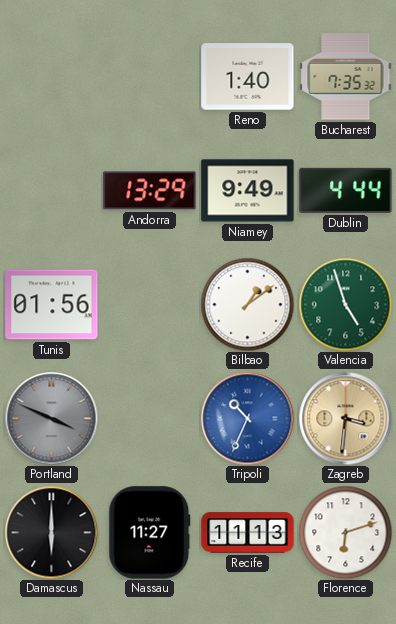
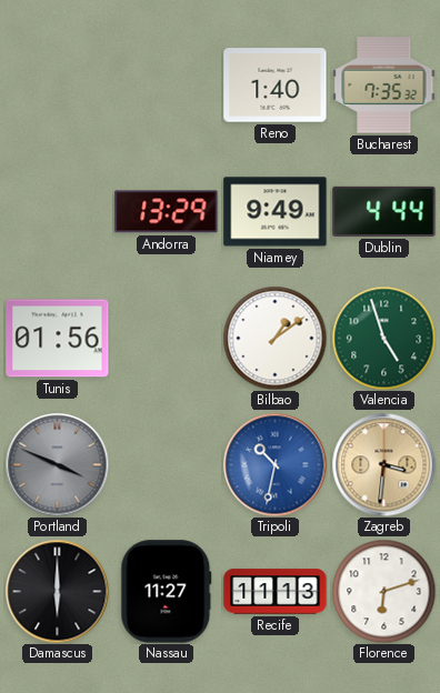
Tripoli: 10:34 -> 10:32 (274, 464)
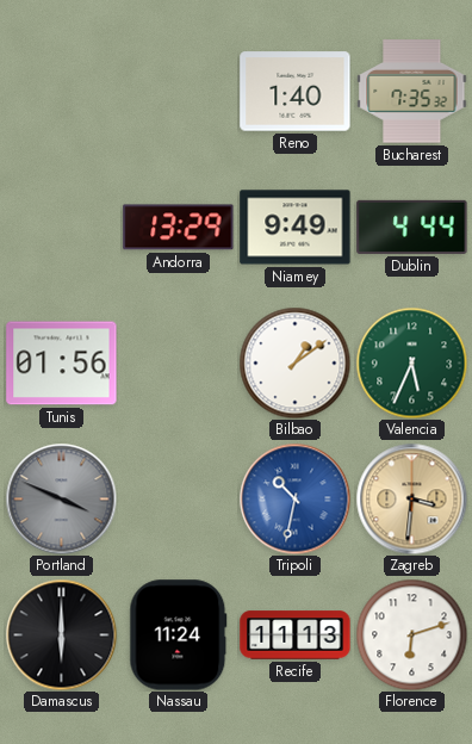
Valencia: 4:57 -> 5:34 (411, 362)
Nassau: 11:27 -> 11:24 (179, 635)
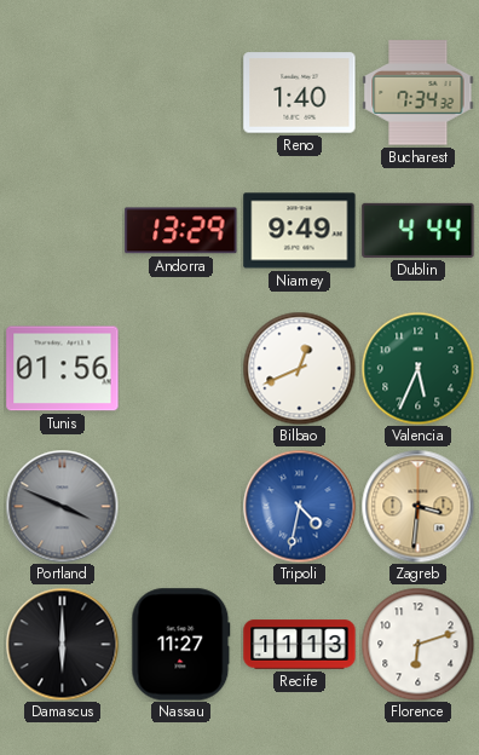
Bucharest: 7:35 -> 7:34 (419, 93)
Bilbao: 1:09 -> 12:41 (299, 368)
Tripoli: 10:32 -> 4:32 (299, 506)
Nassau: 11:24 -> 11:27 (181, 645)
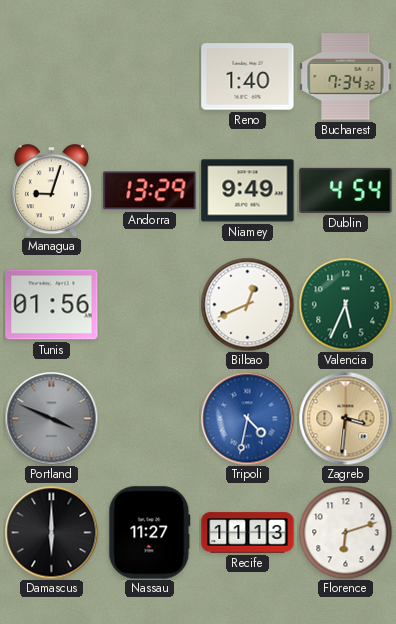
Managua: none -> 9:03 (51, 190)
Dublin: 4:44 -> 4:54 (346, 190)
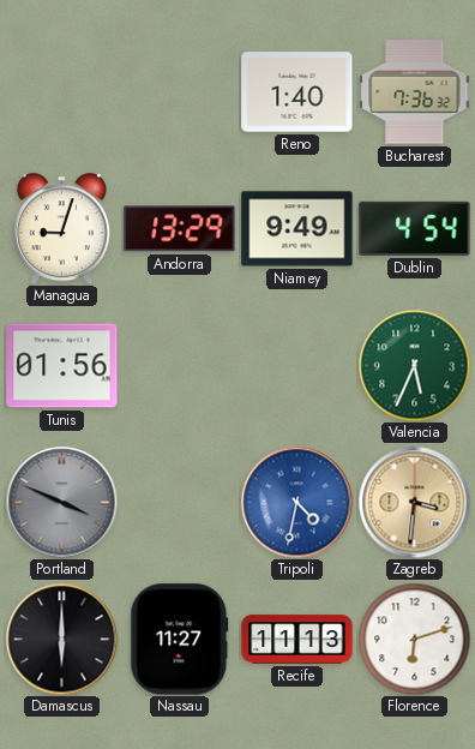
Bucharest: 7:34 -> 7:36 (415, 92)
Bilbao: 12:41 -> none (247, 304)
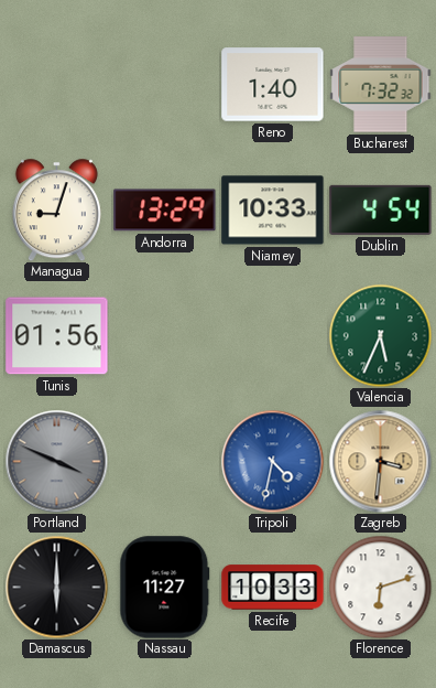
Bucharest: 7:36 -> 7:32 (381, 85)
Niamey: 9:49 -> 10:33 (273, 211)
Recife: 11:13 -> 10:33 (273, 588)
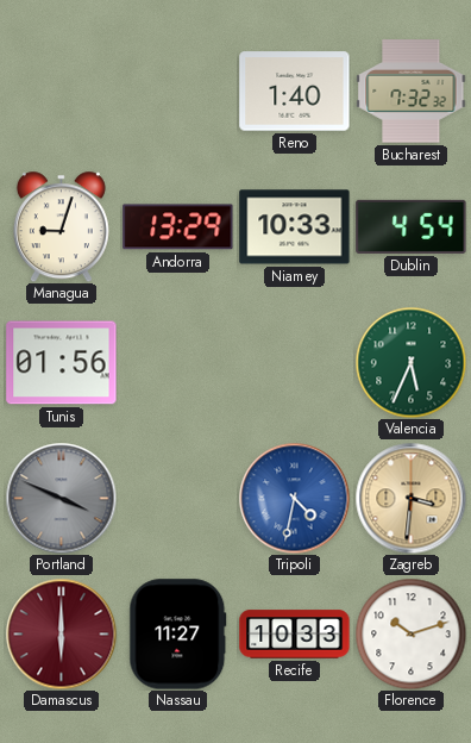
Damascus dial: black -> burgundy (61, 633)
Florence: 6:12 -> 10:12 (410, 633)
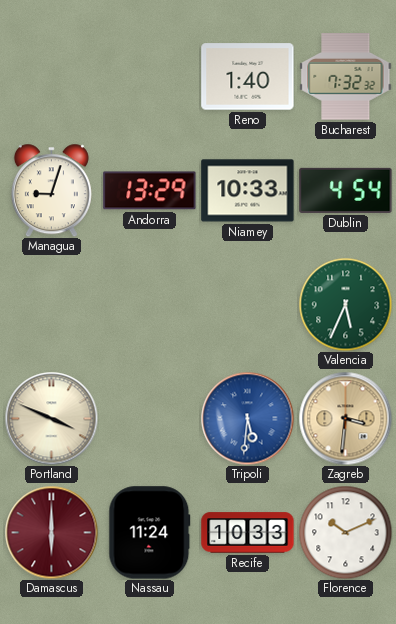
Tunis: 01:56 -> none (62, 363)
Portland dial: grey -> cream (51, 418)
Tripoli: 4:32 -> 5:31 (247, 418)
Nassau: 11:27 -> 11:24 (150, 533)
Florence: 10:12 -> 10:11 (345, 532)
